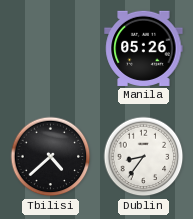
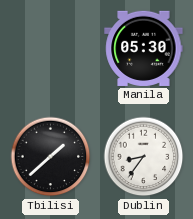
Manila: 05:26 -> 05:30 (144, 48)
Tbilisi: 4:38 -> 1:38 (51, 157)
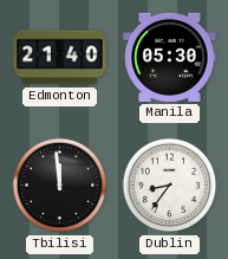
Edmonton: none -> 21:40 (60, 58)
Tbilisi: 1:38 -> 11:59 (60, 186)
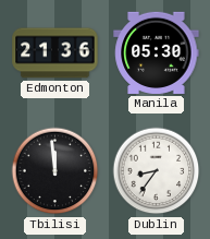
Edmonton: 21:40 -> 21:36 (55, 53)
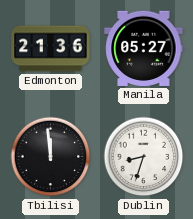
Manila: 05:30 -> 05:27 (144, 48)
Dublin: 8:36 -> 8:33 (144, 157)
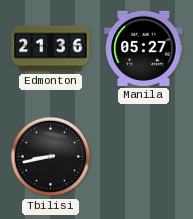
Tbilisi: 11:59 -> 8:43 (51, 157)
Dublin: 8:33 -> none (144, 157)
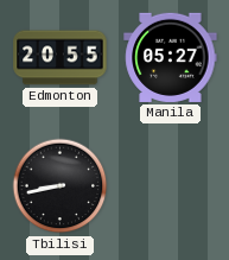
Edmonton: 21:36 -> 20:55 (61, 58)
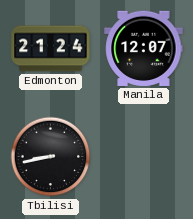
Edmonton: 20:55 -> 21:24 (51, 49)
Manila: 05:27 -> 12:07 (144, 48)
